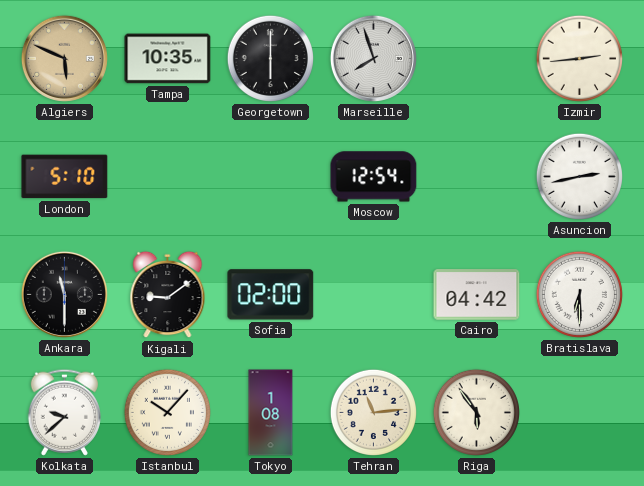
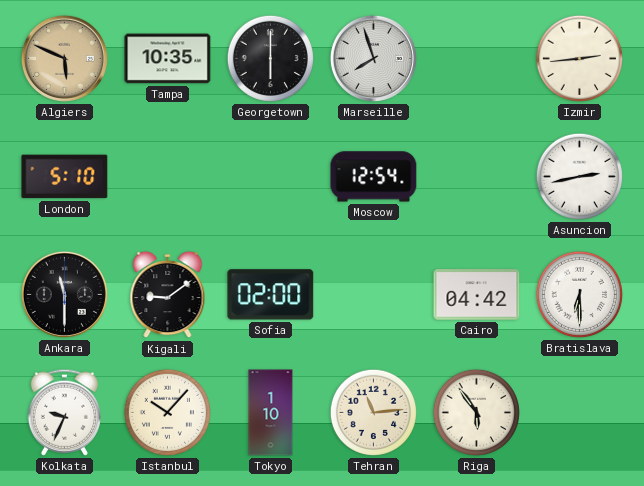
Kolkata: 9:38 -> 9:34 (64, 412)
Tokyo: 1:08 -> 1:10 (271, 413)
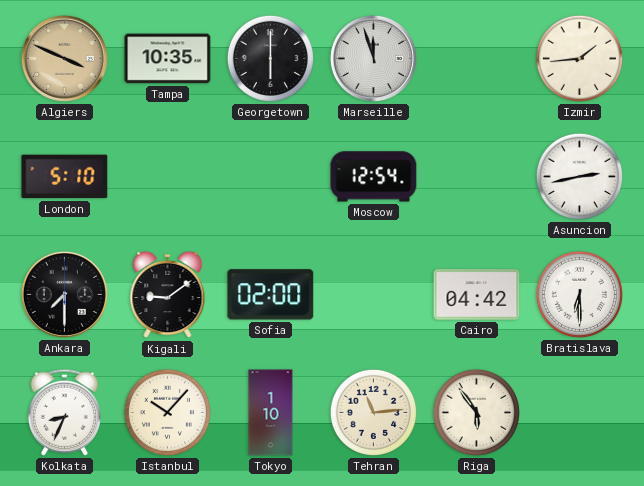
Algiers: 5:49 -> 3:49 (64, 58)
Marseille: 7:57 -> 11:57 (373, 58)
Izmir: 2:44 -> 1:44 (579, 58)
Ankara: 11:30 -> 7:30 (64, 294)
Kolkata: 9:34 -> 8:34 (64, 412)
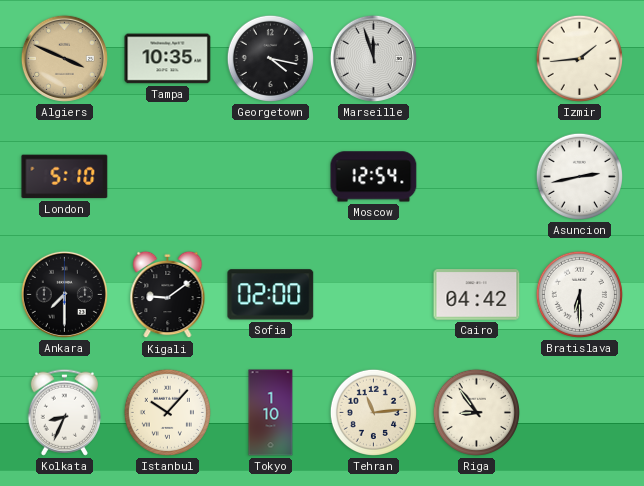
Georgetown: 6:00 -> 4:17 (270, 58)
Riga: 5:54 -> 8:54 (476, 412)
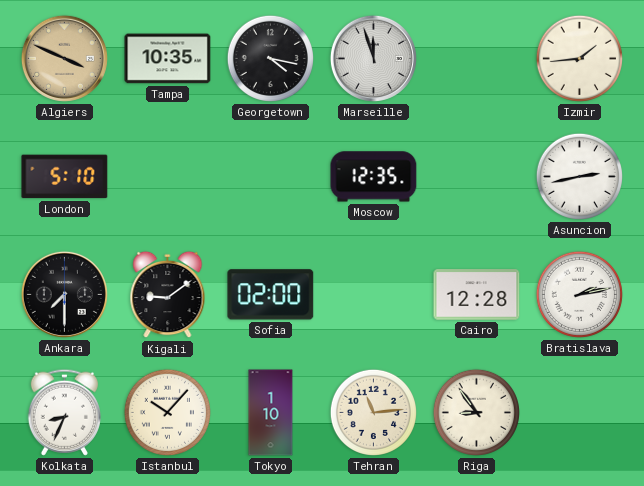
Moscow: 12:54 -> 12:35 (374, 177)
Cairo: 04:42 -> 12:28 (477, 295)
Bratislava: 6:30 -> 2:13 (579, 294)
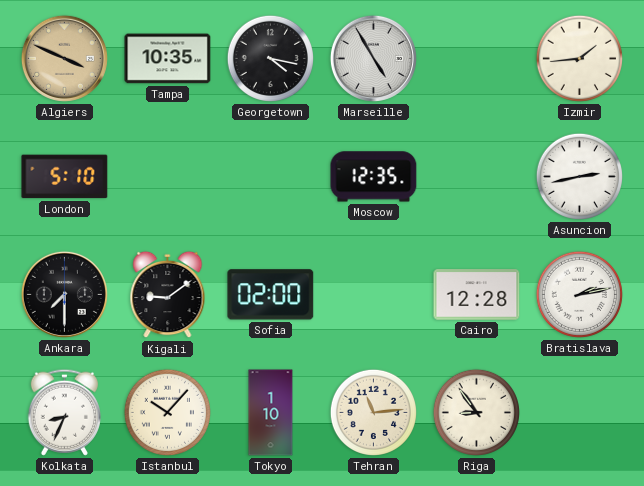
Marseille: 11:57 -> 4:55 (373, 58)
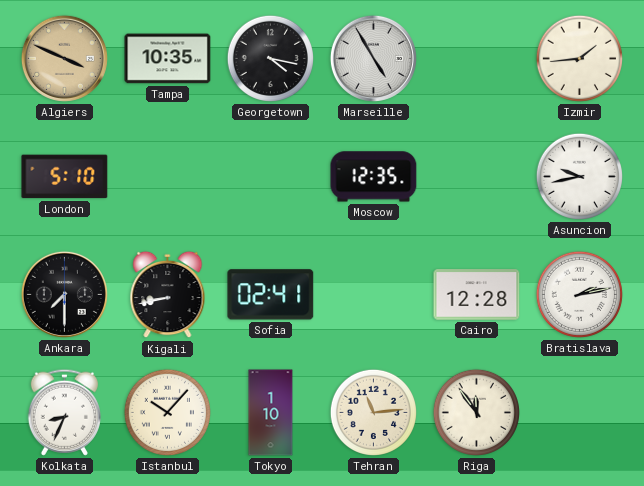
Asuncion: 2:43 -> 9:43 (579, 176)
Kigali: 9:09 -> 8:43 (168, 295)
Sofia: 02:00 -> 02:41 (271, 295)
Riga: 8:54 -> 11:54 (476, 412)
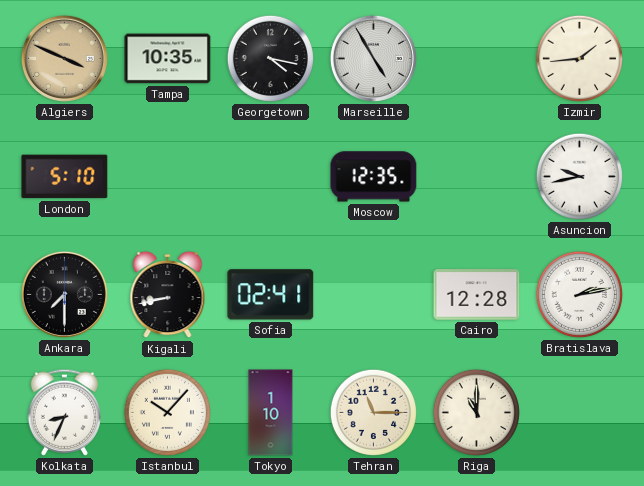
Tehran: 11:14 -> 11:15 (373, 412)
Riga: 11:54 -> 11:00 (476, 412)
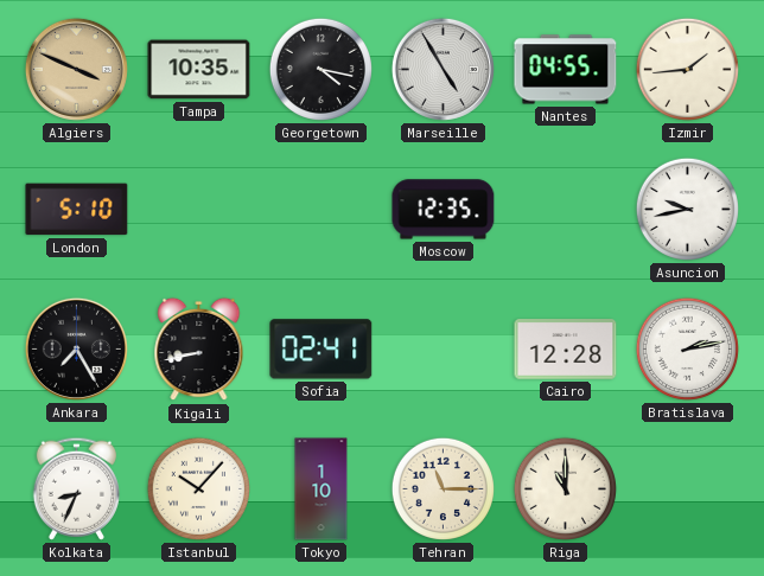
Nantes: none -> 04:55 (566, 70)
Ankara: 7:30 -> 7:25 (76, 348)
